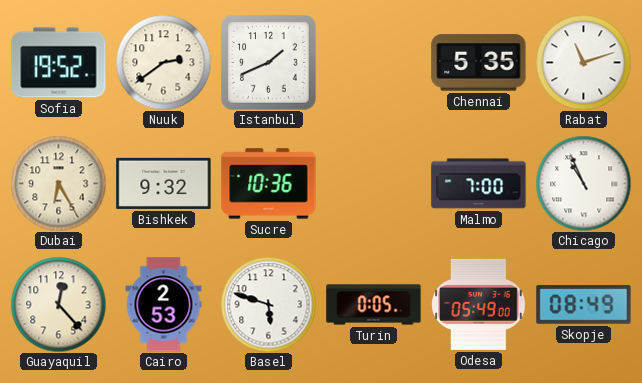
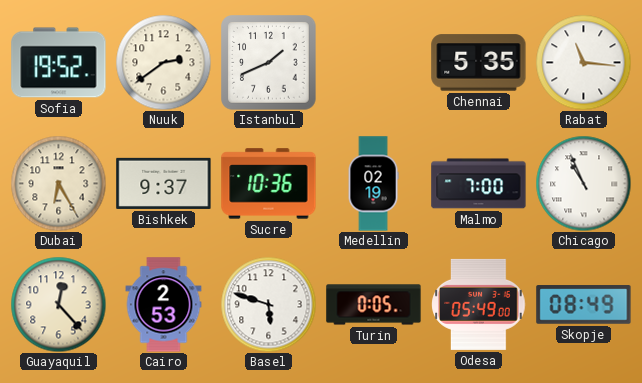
Rabat: 11:12 -> 11:16 (583, 62)
Bishkek: 9:32 -> 9:37 (164, 183)
Medellin: none -> 02:19 (373, 184)
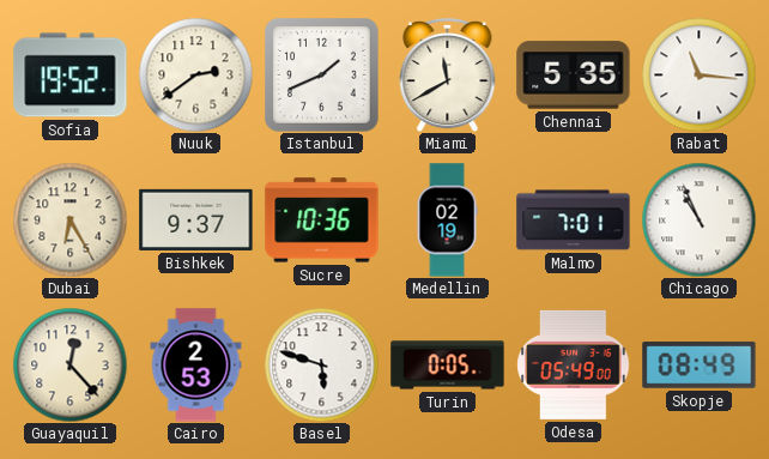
Miami: none -> 11:40 (448, 74)
Malmo: 7:00 -> 7:01 (574, 221)
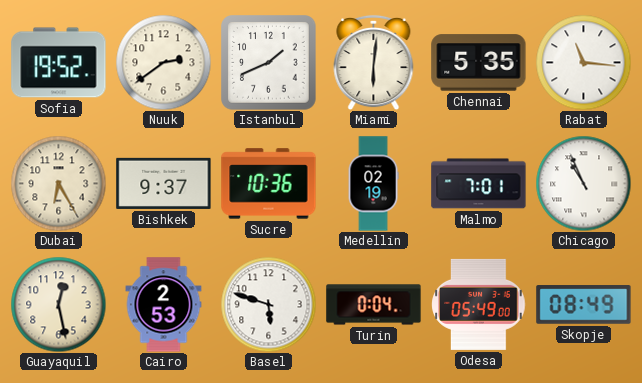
Miami: 11:40 -> 6:01 (374, 62)
Guayaquil: 12:23 -> 12:28 (58, 304)
Turin: 0:05 -> 0:04 (374, 305)
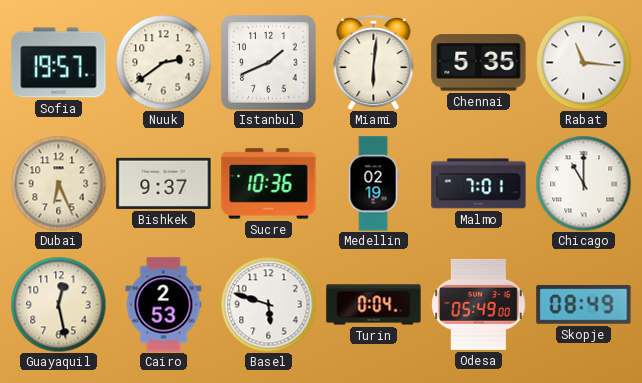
Sofia: 19:52 -> 19:57 (59, 63)
Dubai: 6:25 -> 6:26 (58, 183)
Chicago: 10:56 -> 11:00 (583, 183)
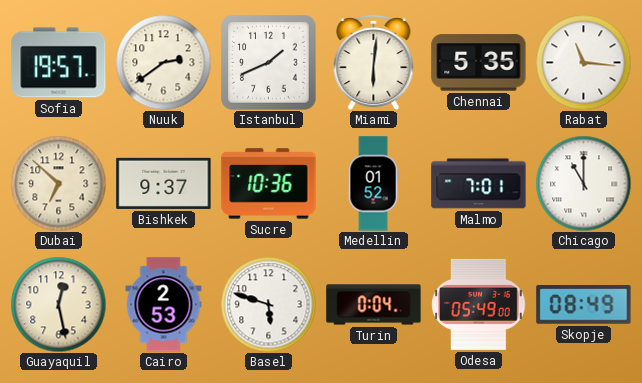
Dubai: 6:26 -> 6:52 (58, 183)
Medellin: 02:19 -> 01:52 (373, 184)
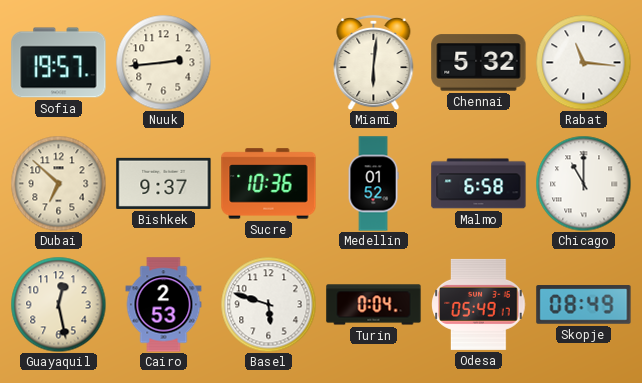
Nuuk: 2:39 -> 2:44 (163, 62)
Istanbul: 1:41 -> none (269, 63)
Chennai: 5:35 -> 5:32 (479, 63)
Malmo: 7:01 -> 6:58 (479, 184)
Odesa: 05:49:00 -> 05:49:17 (479, 304)
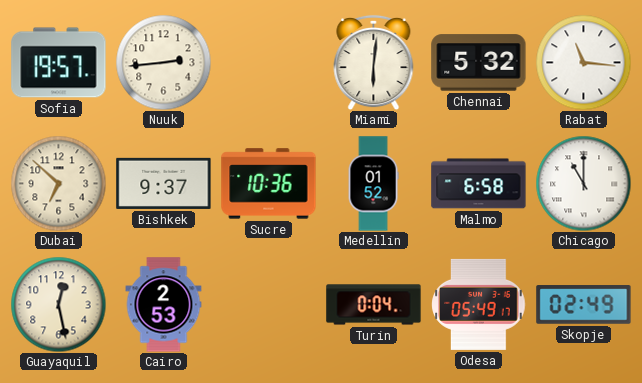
Basel: 5:48 -> none (268, 304)
Skopje: 08:49 -> 02:49 (584, 305)
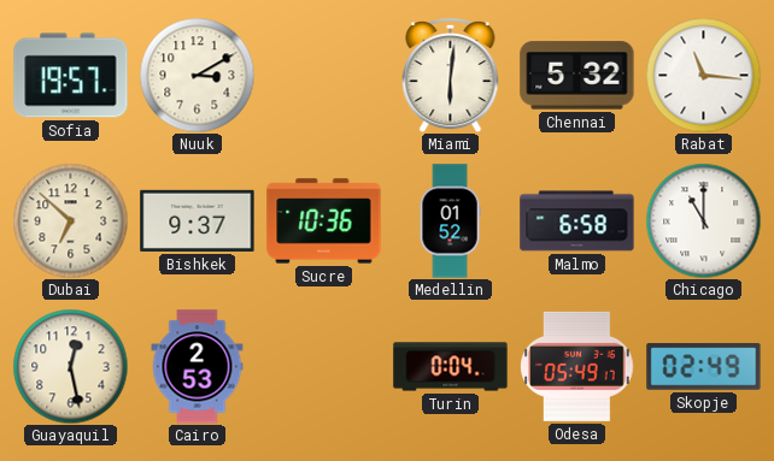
Nuuk: 2:44 -> 3:10 (197, 75)
